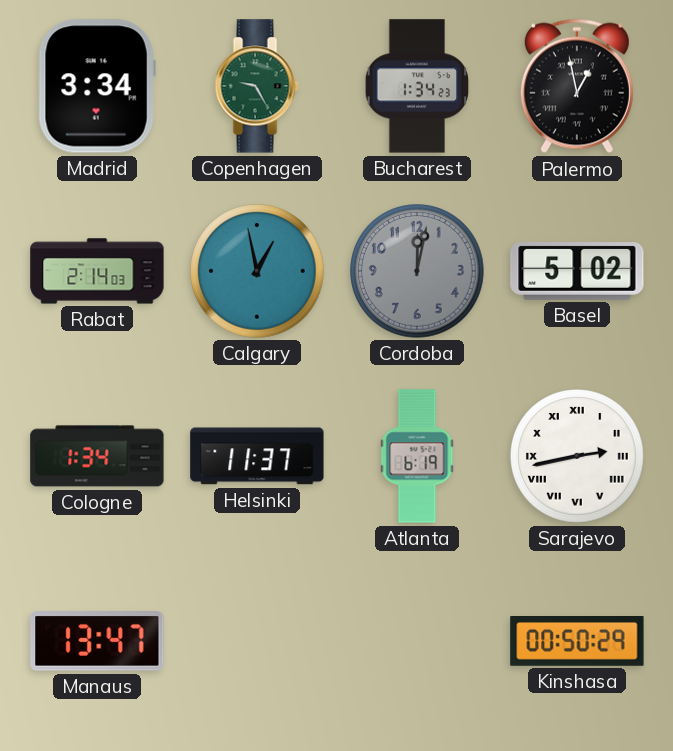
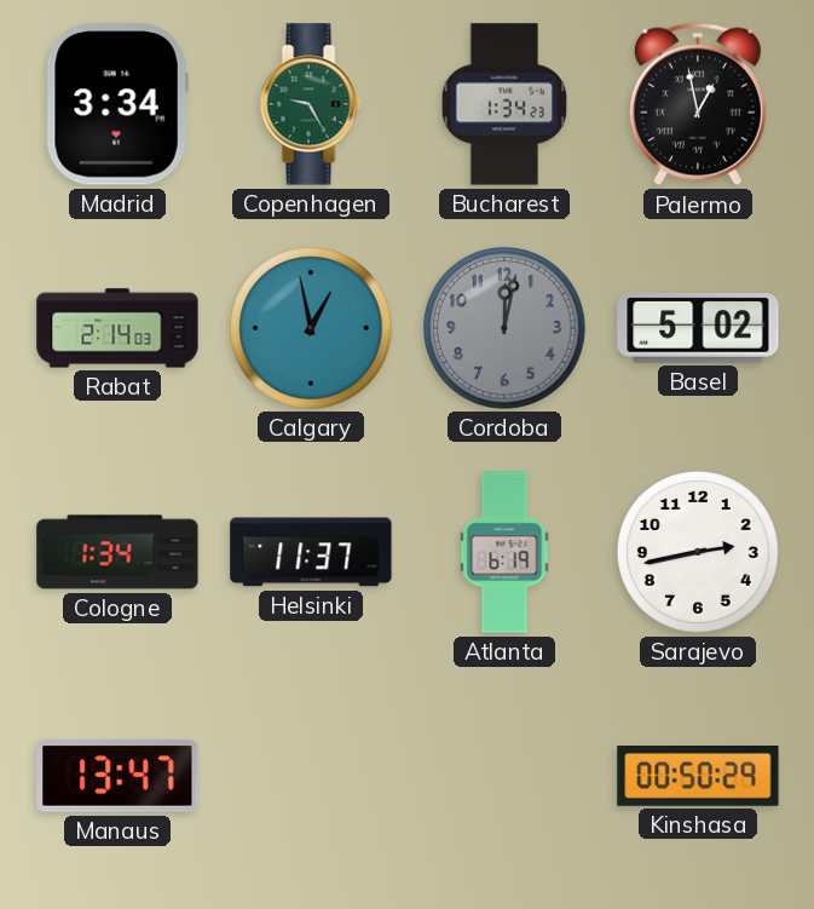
Sarajevo numerals: Roman -> Arabic (698, 552)
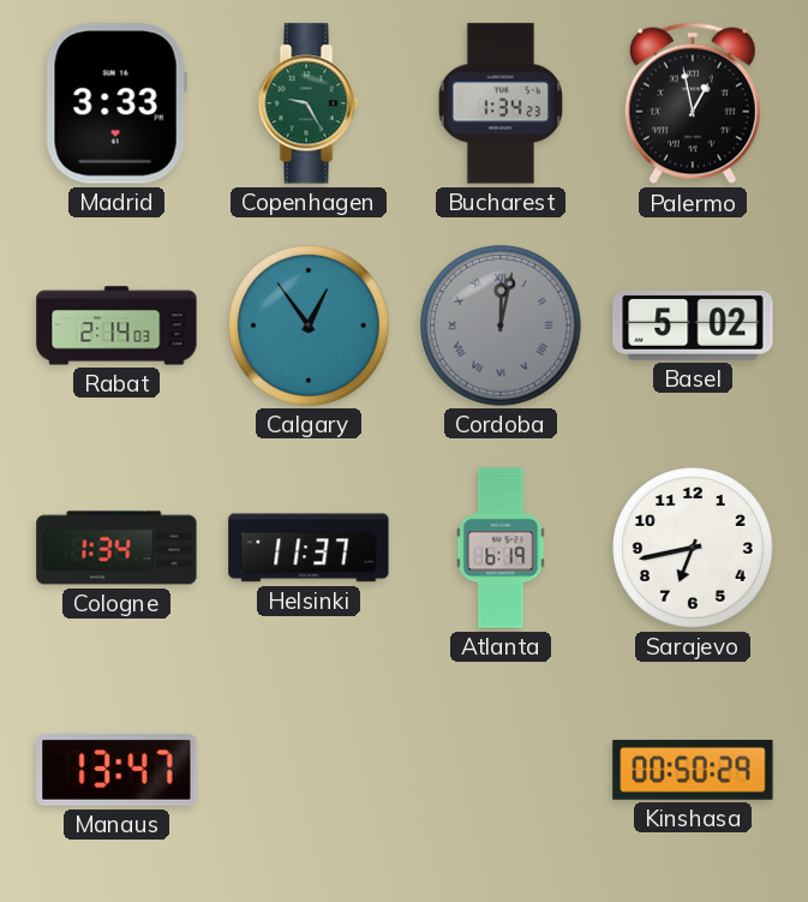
Madrid: 3:34 -> 3:33 (116, 103)
Calgary: 12:58 -> 12:54 (309, 325)
Cordoba numerals: Arabic -> Roman (501, 325)
Sarajevo: 2:43 -> 6:43 (693, 548)
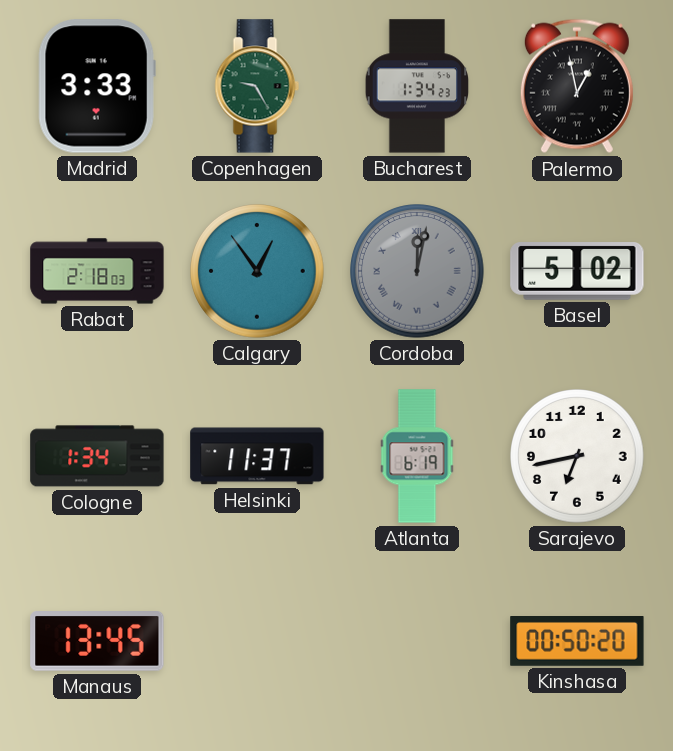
Rabat: 2:14 -> 2:18 (97, 271)
Manaus: 13:47 -> 13:45 (97, 641)
Kinshasa: 00:50:29 -> 00:50:20 (577, 642)
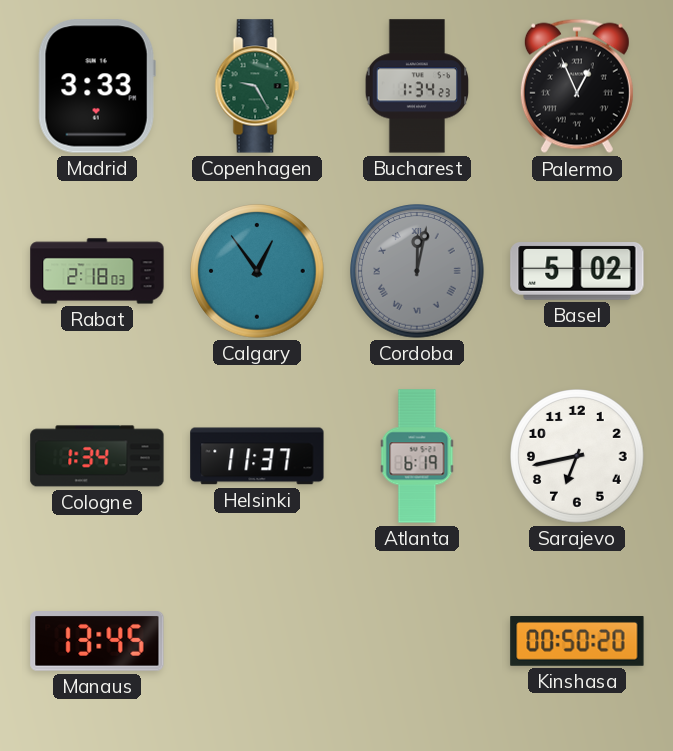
Palermo: 12:58 -> 12:56 (577, 86)
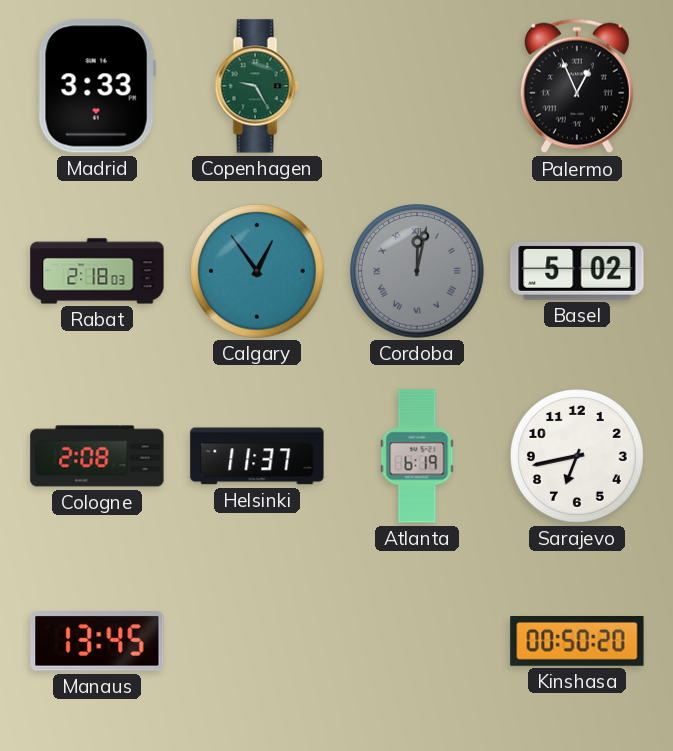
Bucharest: 1:34 -> none (417, 86)
Cologne: 1:34 -> 2:08 (97, 456)
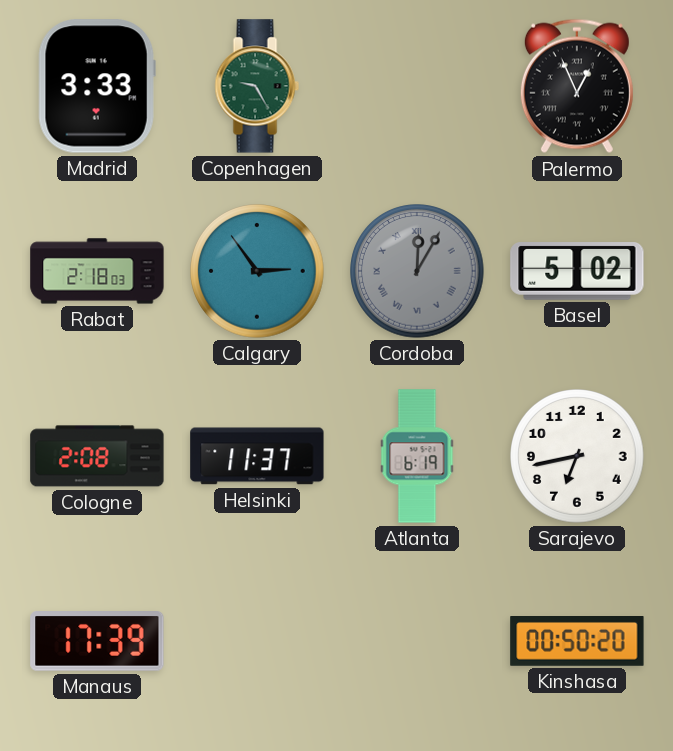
Calgary: 12:54 -> 2:54 (257, 271)
Cordoba: 12:02 -> 12:05 (417, 271)
Manaus: 13:45 -> 17:39 (97, 641)
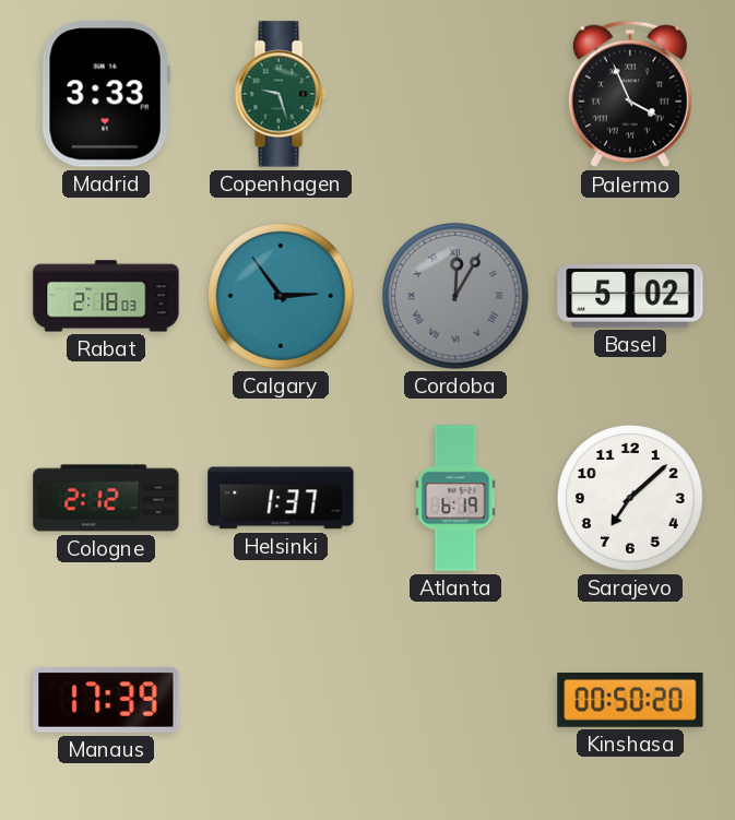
Copenhagen: 9:25 -> 9:27 (281, 94)
Palermo: 12:56 -> 3:56 (630, 94)
Cologne: 2:08 -> 2:12 (106, 498)
Helsinki: 11:37 -> 1:37 (281, 498)
Sarajevo: 6:43 -> 7:08 (630, 498)
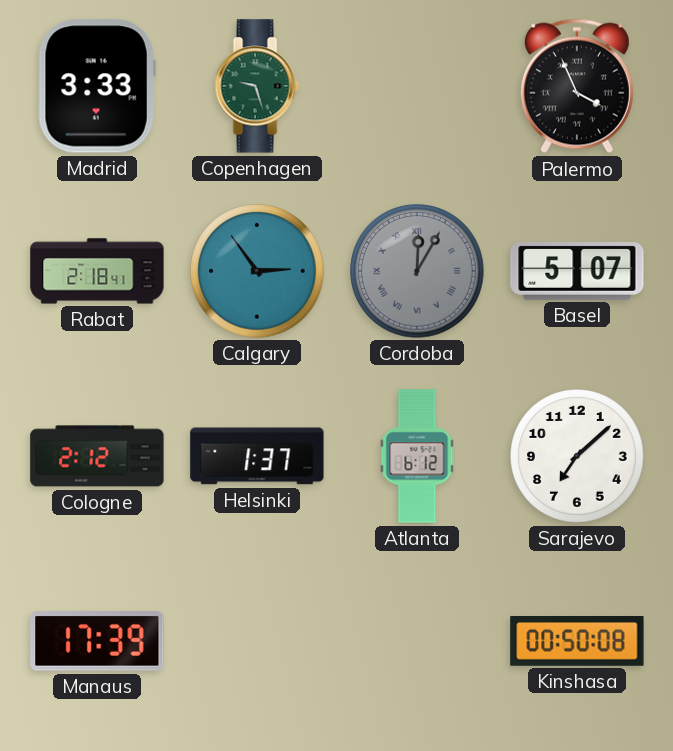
Rabat: 2:18:03 -> 2:18:41 (97, 271)
Basel: 5:02 -> 5:07 (577, 271)
Atlanta: 6:19 -> 6:12 (417, 456)
Kinshasa: 00:50:20 -> 00:50:08 (577, 642)
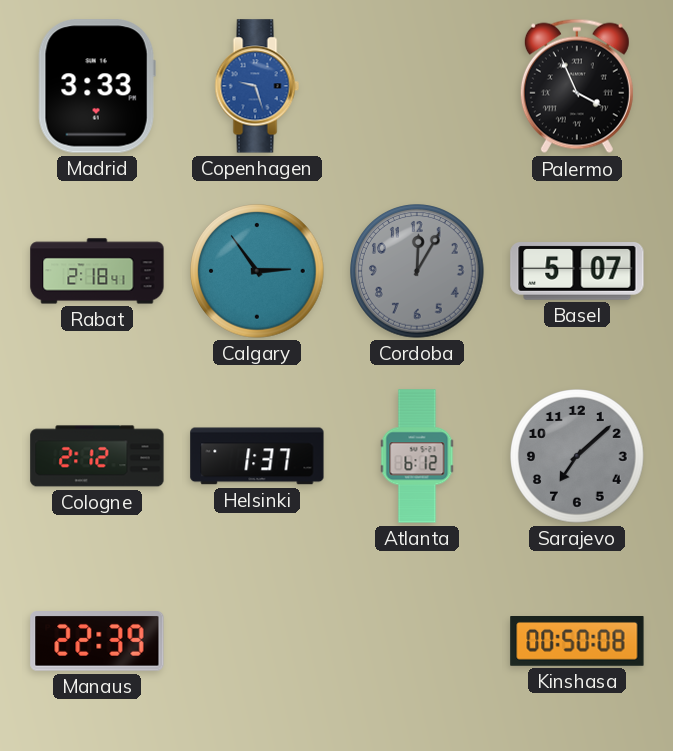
Copenhagen dial: green -> blue (257, 86)
Cordoba numerals: Roman -> Arabic (417, 271)
Sarajevo dial: white -> grey (577, 456)
Manaus: 17:39 -> 22:39 (97, 641)
